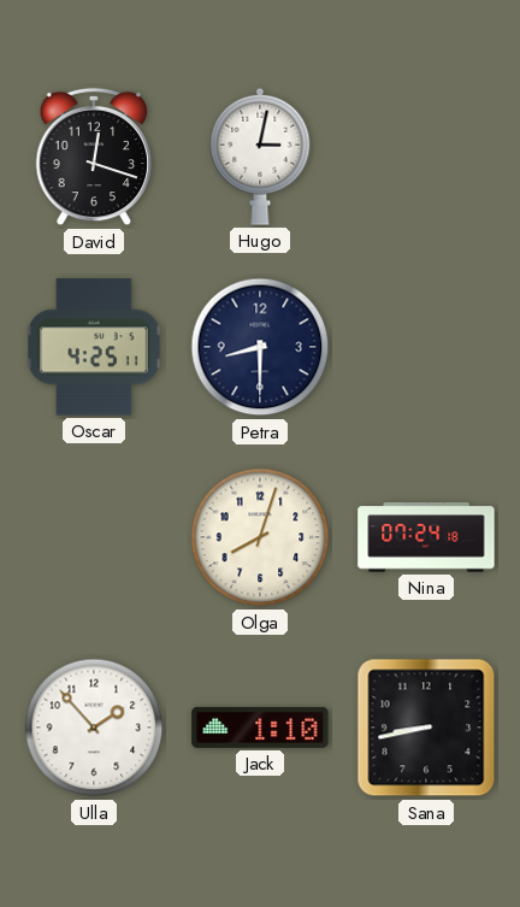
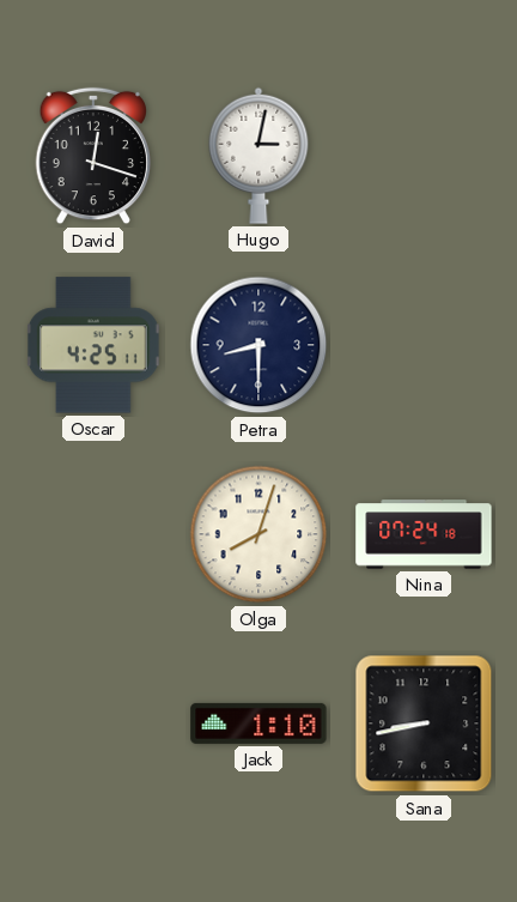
Ulla: 1:53 -> none (94, 728)
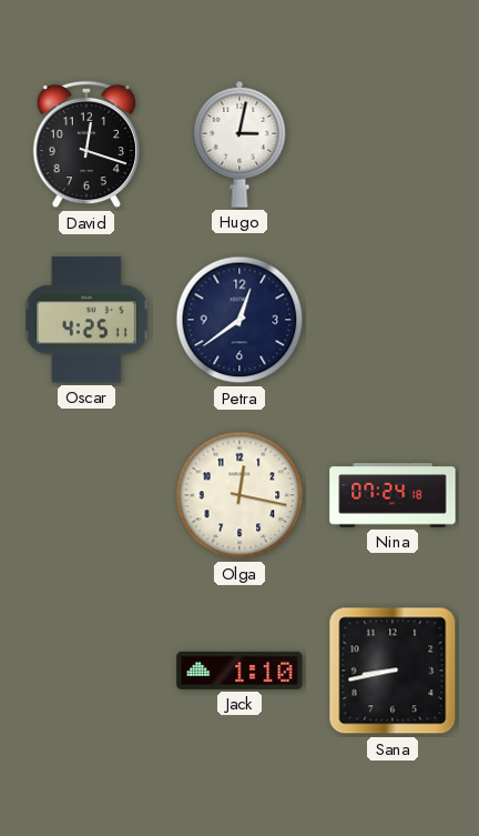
Petra: 8:30 -> 12:39 (239, 320)
Olga: 8:03 -> 12:17 (239, 495)
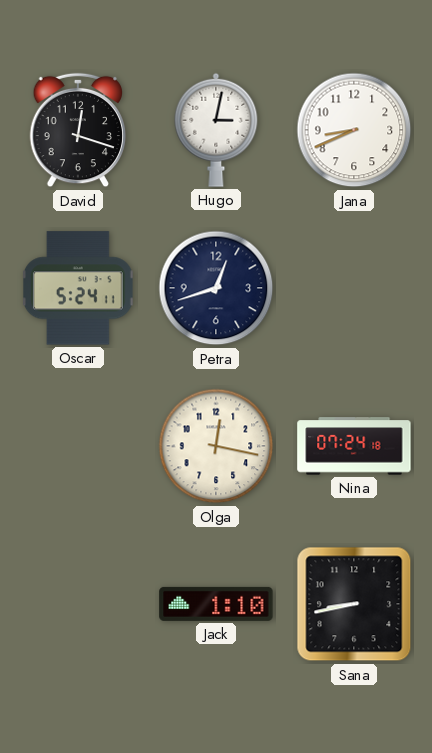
Jana: none -> 8:41 (354, 130)
Oscar: 4:25 -> 5:24 (78, 288)
Petra: 12:39 -> 12:42 (216, 288)
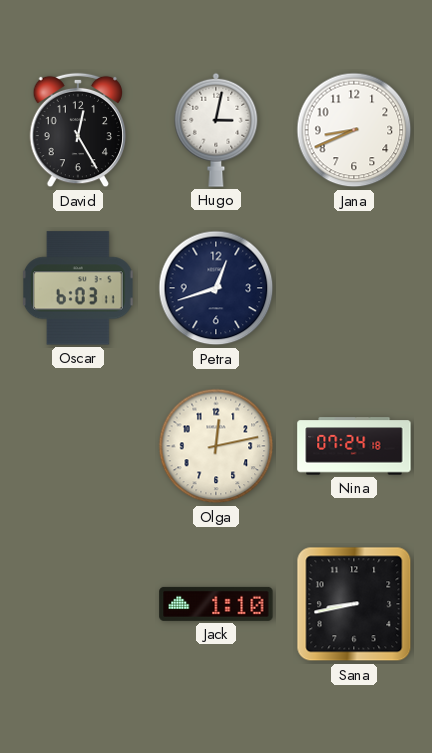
David: 12:18 -> 12:25 (78, 130)
Oscar: 5:24 -> 6:03 (78, 288)
Olga: 12:17 -> 12:13 (216, 446)
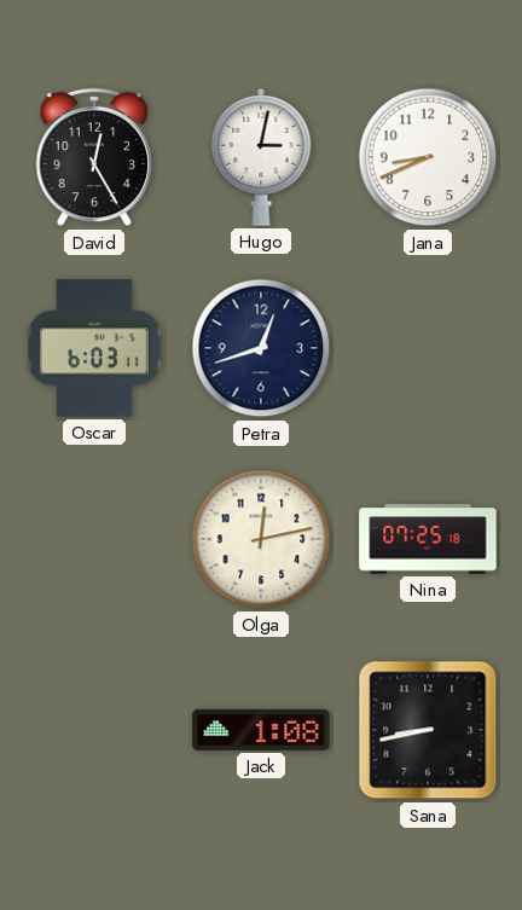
Nina: 07:24 -> 07:25 (428, 539)
Jack: 1:10 -> 1:08 (261, 730)
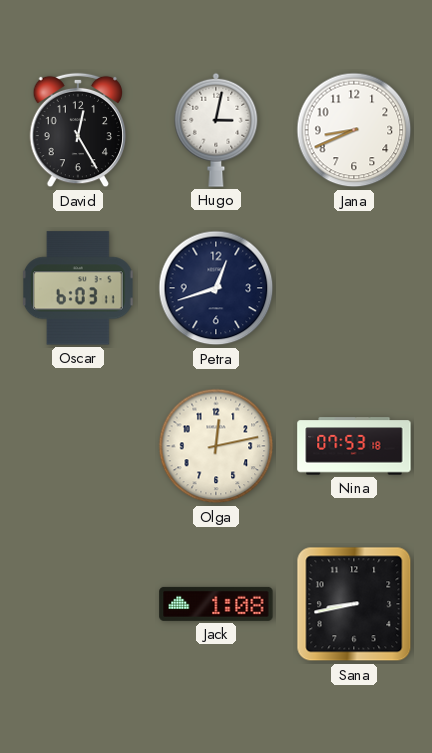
Nina: 07:25 -> 07:53 (354, 446)
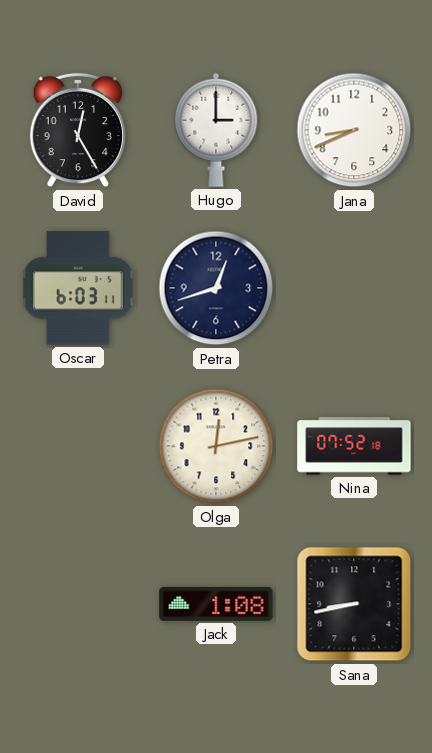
Hugo: 3:02 -> 3:00 (216, 130)
Nina: 07:53 -> 07:52 (354, 446)
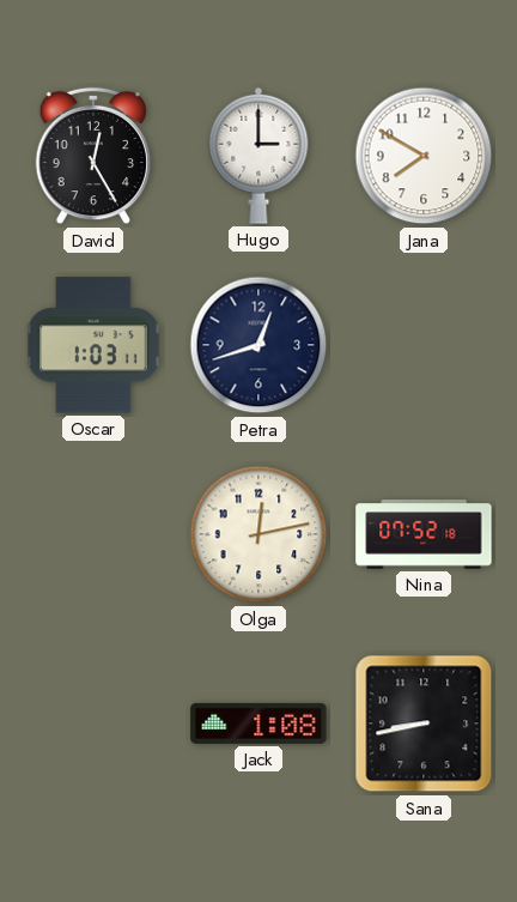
Jana: 8:41 -> 7:50 (424, 156)
Oscar: 6:03 -> 1:03 (93, 345)
